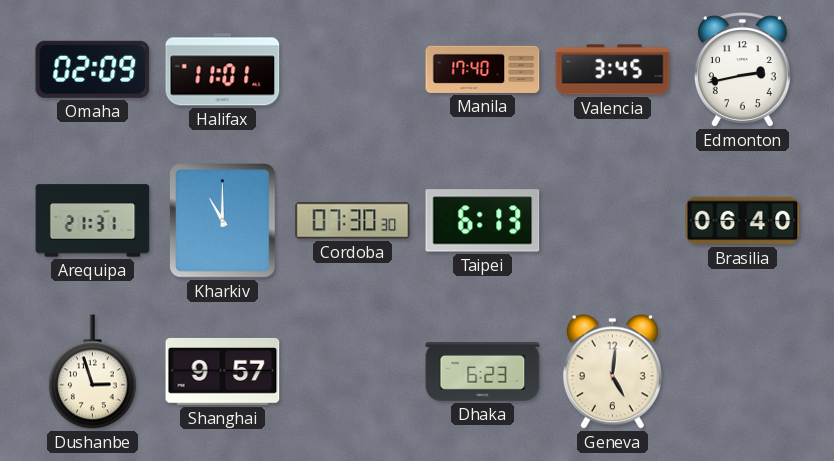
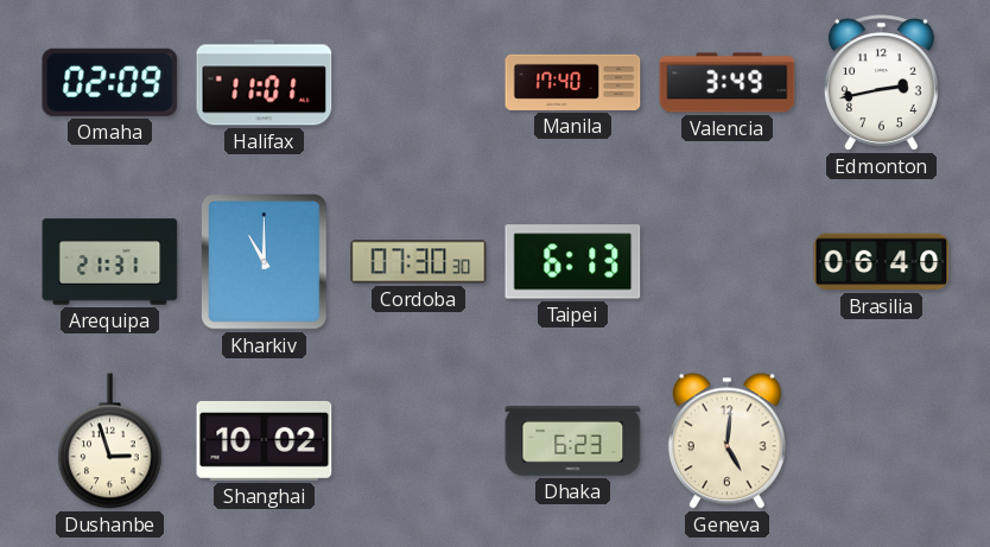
Valencia: 3:45 -> 3:49 (728, 83)
Shanghai: 9:57 -> 10:02 (265, 440)
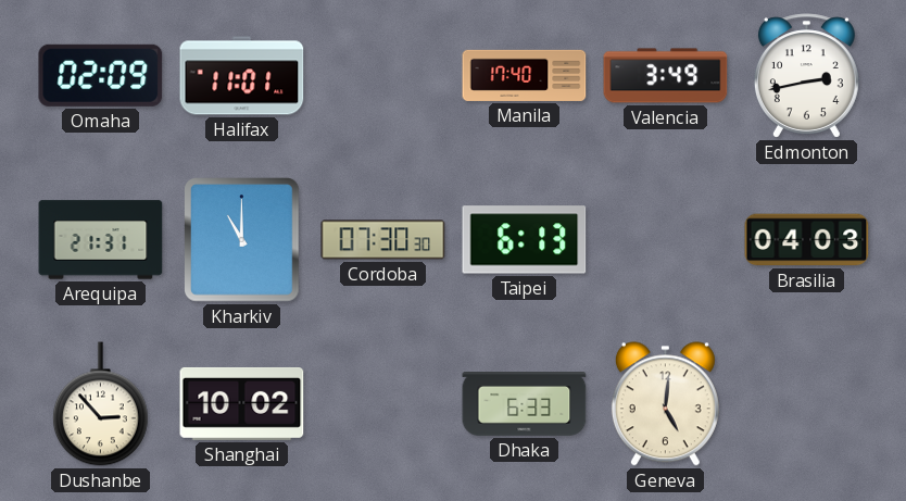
Brasilia: 06:40 -> 04:03 (807, 240)
Dushanbe: 2:57 -> 2:53 (100, 404)
Dhaka: 6:23 -> 6:33 (525, 404)
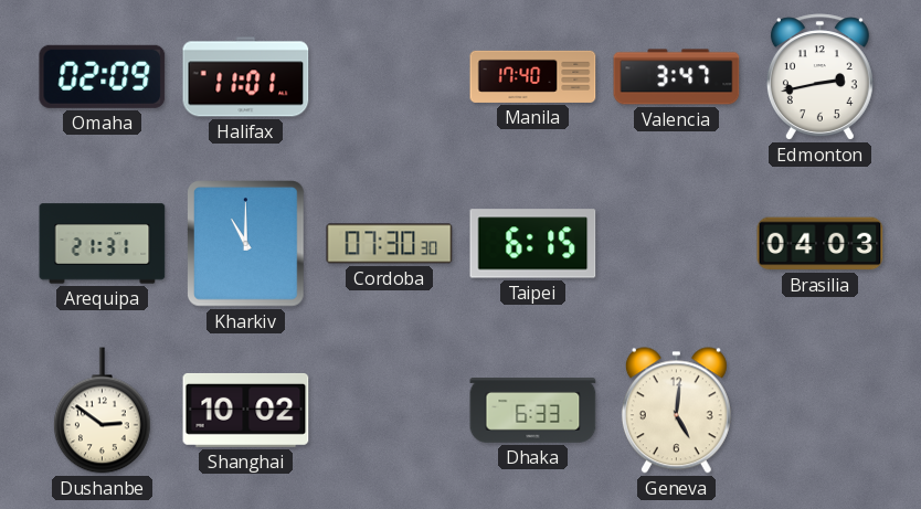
Valencia: 3:49 -> 3:47 (677, 77)
Taipei: 6:13 -> 6:15 (533, 244)
Dushanbe: 2:53 -> 2:51 (102, 411)
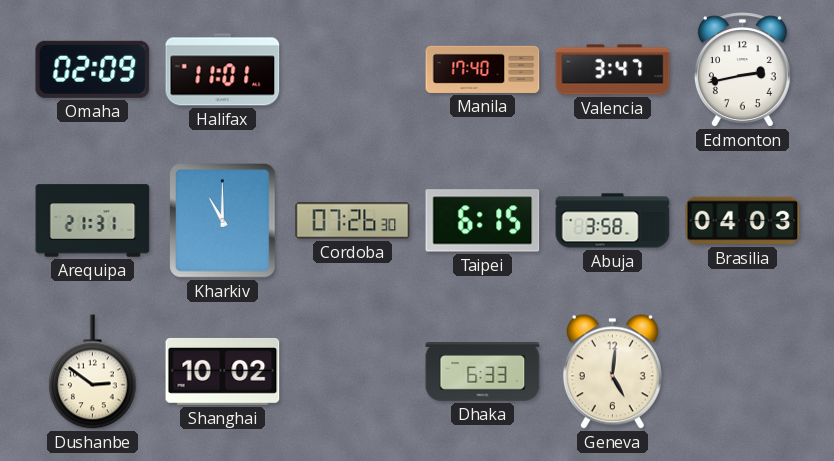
Cordoba: 07:30 -> 07:26 (353, 221)
Abuja: none -> 3:58 (613, 221)
